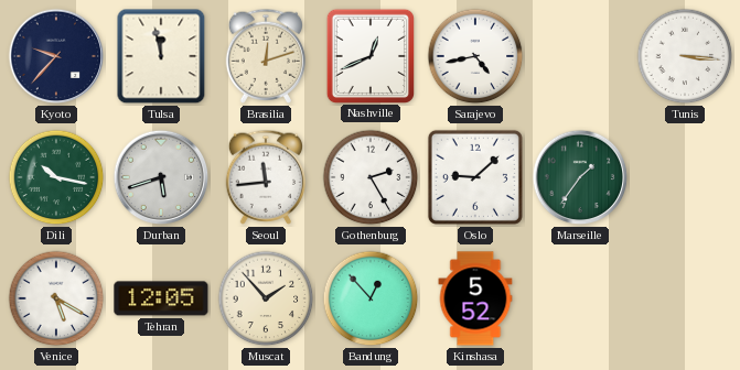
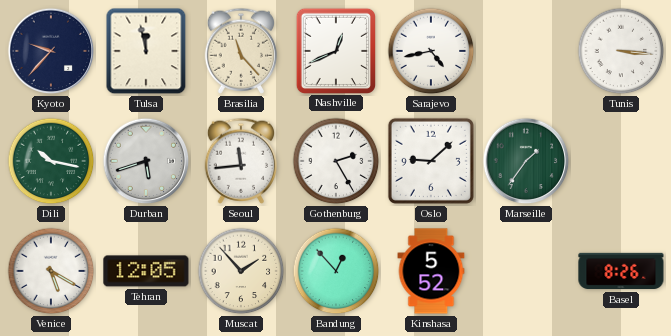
Brasilia: 12:12 -> 11:23 (241, 51)
Basel: none -> 8:26 (621, 271)
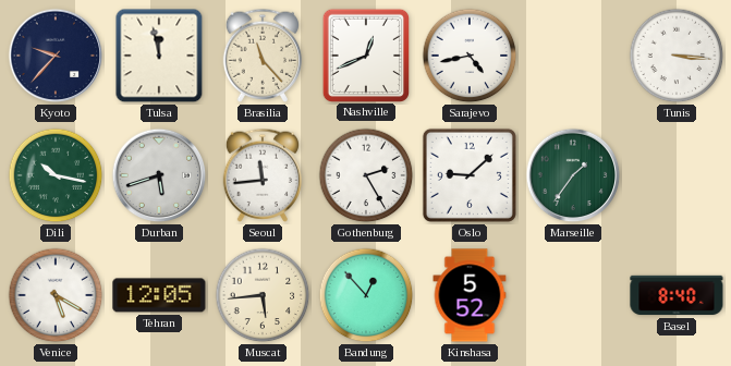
Muscat: 1:53 -> 5:44 (263, 295)
Basel: 8:26 -> 8:40 (677, 295)
